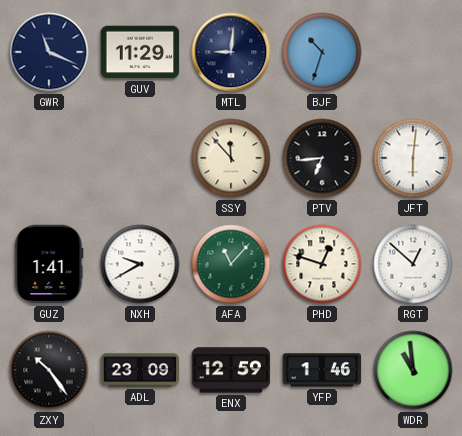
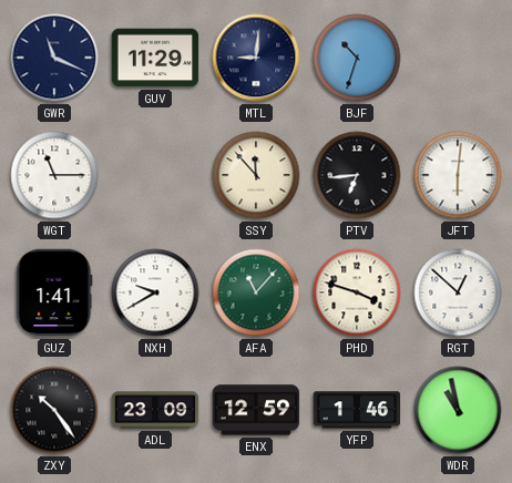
WGT: none -> 11:15 (54, 175)
PHD: 12:48 -> 3:48 (357, 292)
WDR: 10:59 -> 10:58 (458, 410)
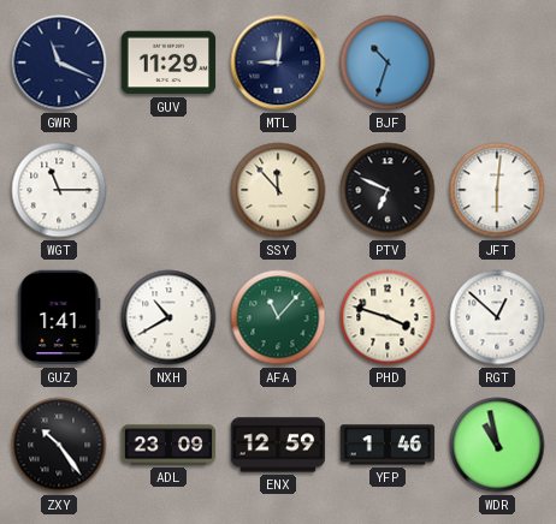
PTV: 6:44 -> 6:49 (388, 190)
NXH: 9:40 -> 10:40 (168, 317)
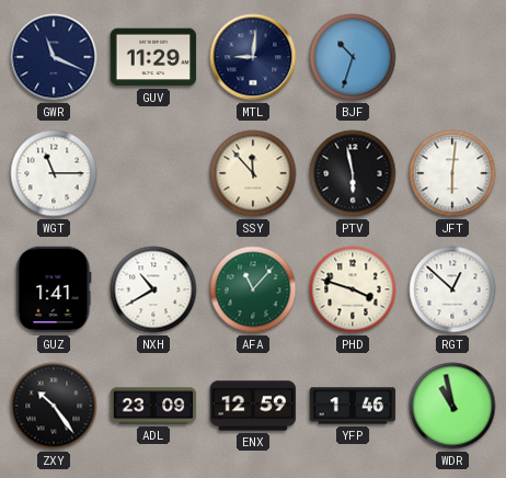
PTV: 6:49 -> 5:58 (353, 173)
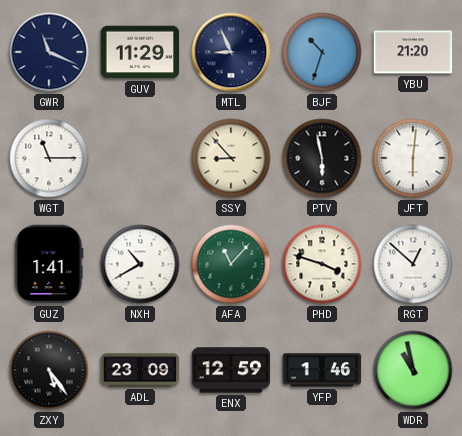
MTL: 9:01 -> 8:56 (231, 52)
YBU: none -> 21:20 (413, 52)
SSY: 11:53 -> 8:53 (231, 158)
ZXY: 10:24 -> 5:24 (49, 370)
